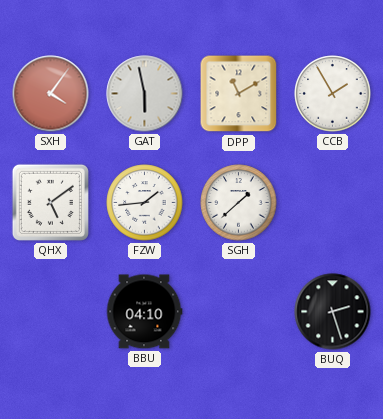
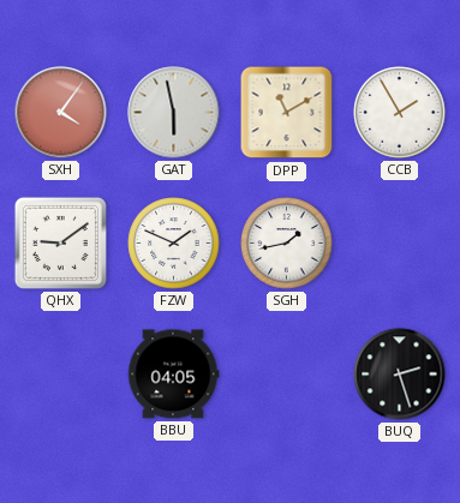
QHX: 5:09 -> 9:09 (60, 242)
FZW: 1:44 -> 1:49 (174, 244)
SGH: 1:38 -> 1:43 (287, 244)
BBU: 04:10 -> 04:05 (173, 375)
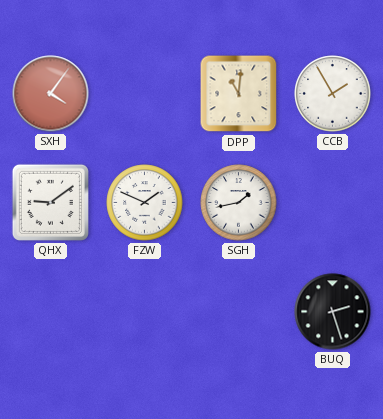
GAT: 5:58 -> none (174, 113)
DPP: 11:10 -> 11:01 (239, 94)
BBU: 04:05 -> none (173, 375)
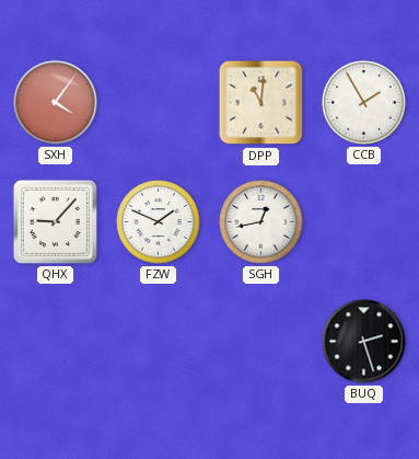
QHX: 9:09 -> 9:07 (55, 221)
SGH: 1:43 -> 12:43 (261, 222)
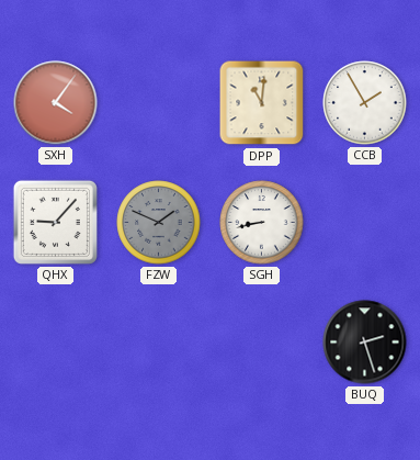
FZW dial: white -> grey (159, 223)
SGH: 12:43 -> 8:43 (262, 223)
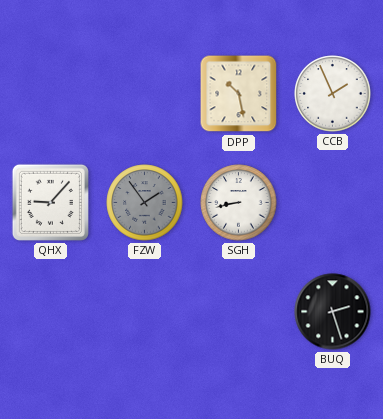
SXH: 4:06 -> none (56, 103)
DPP: 11:01 -> 10:28 (239, 94)
CCB: 1:55 -> 1:56 (333, 94)
FZW: 1:49 -> 1:54 (145, 203)
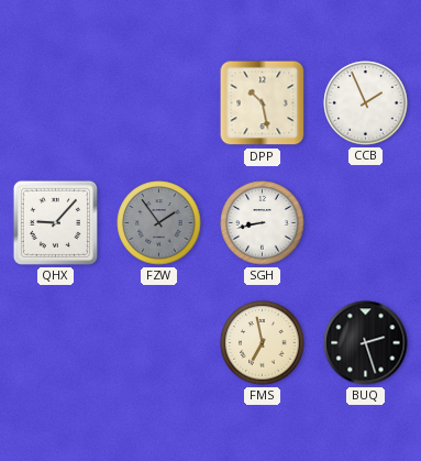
FMS: none -> 6:58 (263, 343)
